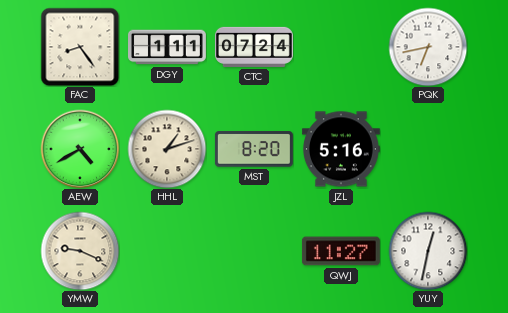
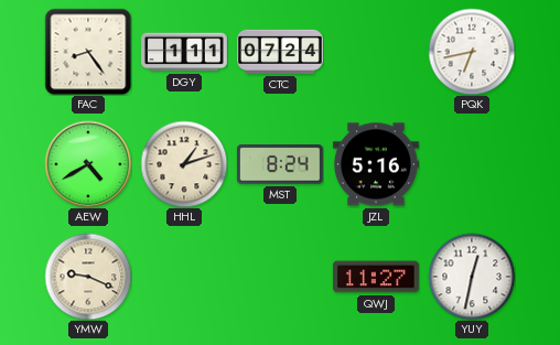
MST: 8:20 -> 8:24 (280, 164)
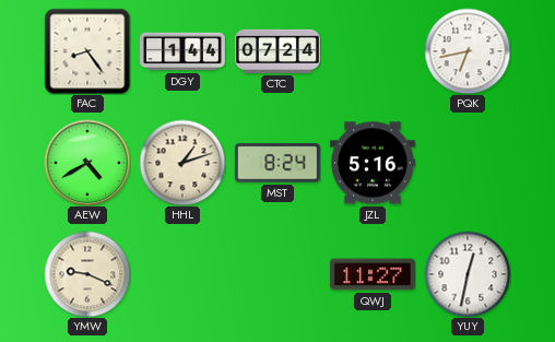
DGY: 1:11 -> 1:44 (184, 51)
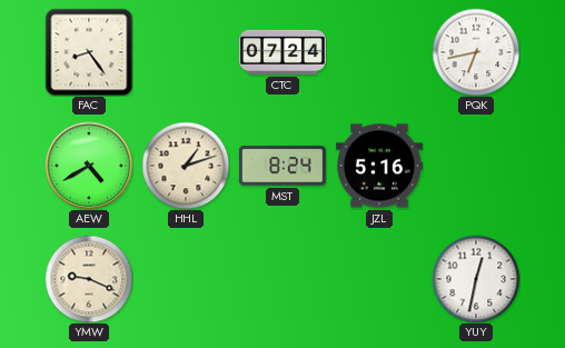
DGY: 1:44 -> none (184, 51)
QWJ: 11:27 -> none (373, 274)
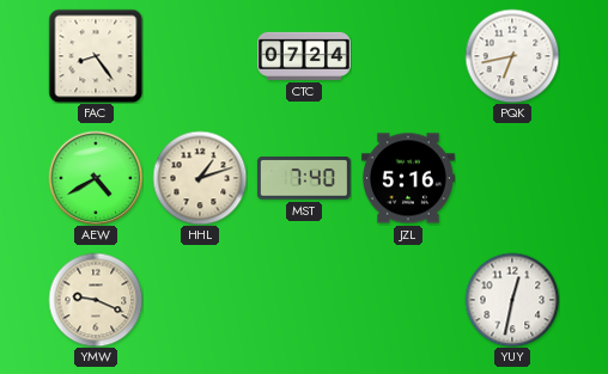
MST: 8:24 -> 7:40 (304, 178)
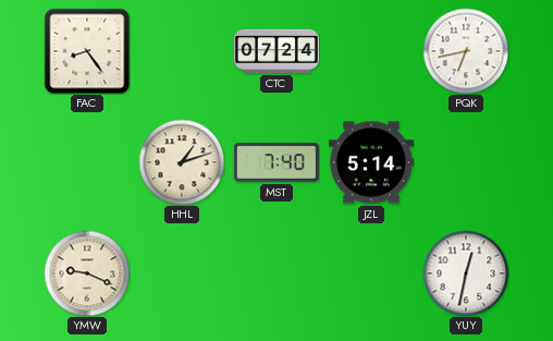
AEW: 4:40 -> none (96, 178)
JZL: 5:16 -> 5:14 (371, 162)
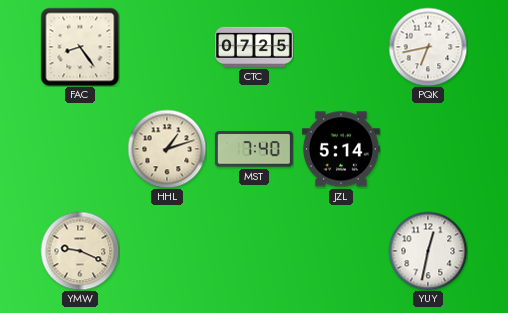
CTC: 07:24 -> 07:25 (255, 47)
